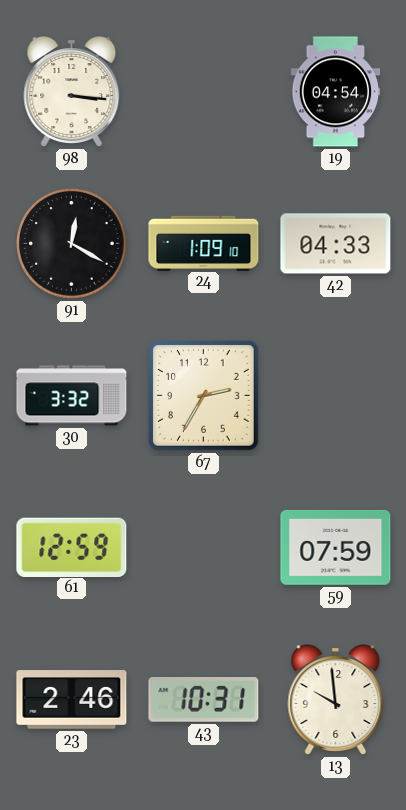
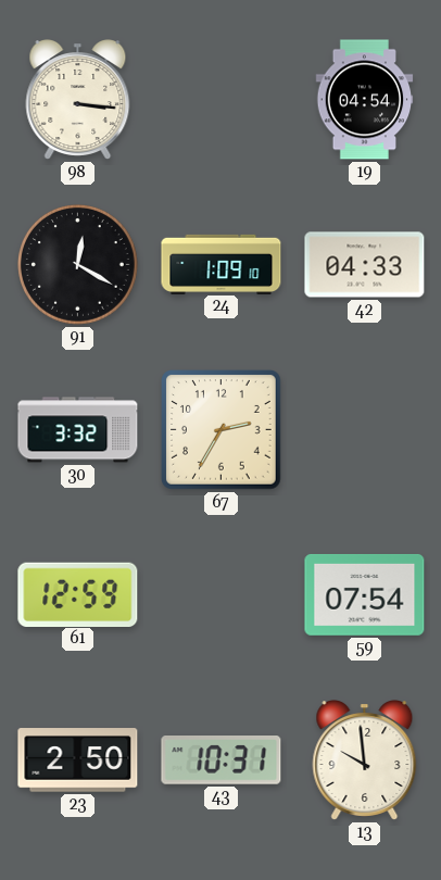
59: 07:59 -> 07:54 (365, 595)
23: 2:46 -> 2:50 (78, 760)
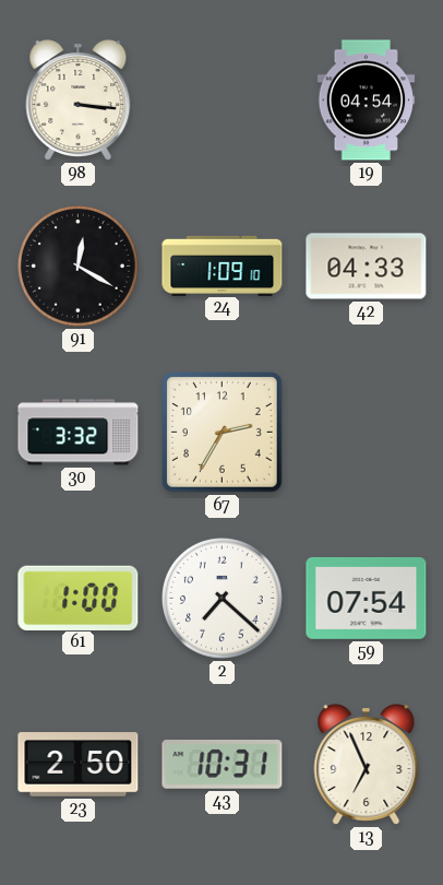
61: 12:59 -> 1:00 (79, 598)
2: none -> 7:22 (223, 599)
13: 9:59 -> 6:56 (367, 765)
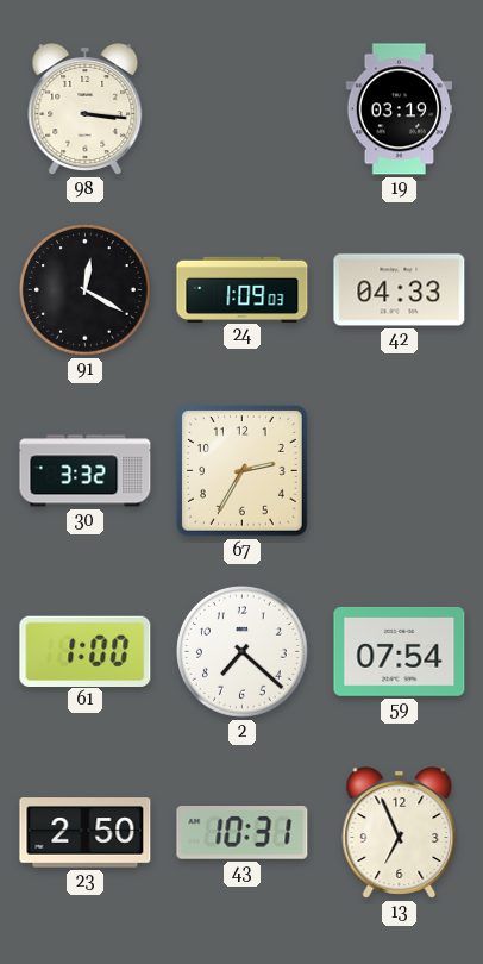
19: 04:54 -> 03:19 (400, 109)
24: 1:09:10 -> 1:09:03 (243, 289)
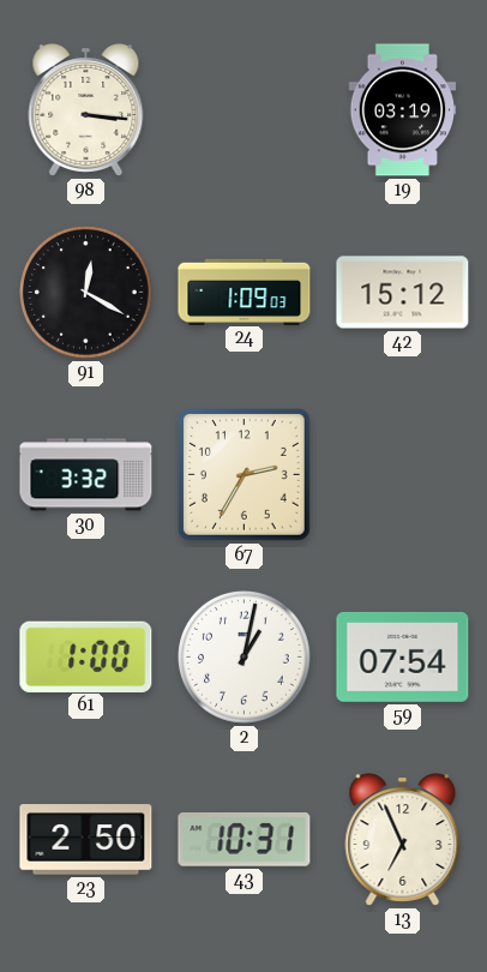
42: 04:33 -> 15:12 (403, 293)
2: 7:22 -> 1:02 (245, 658)
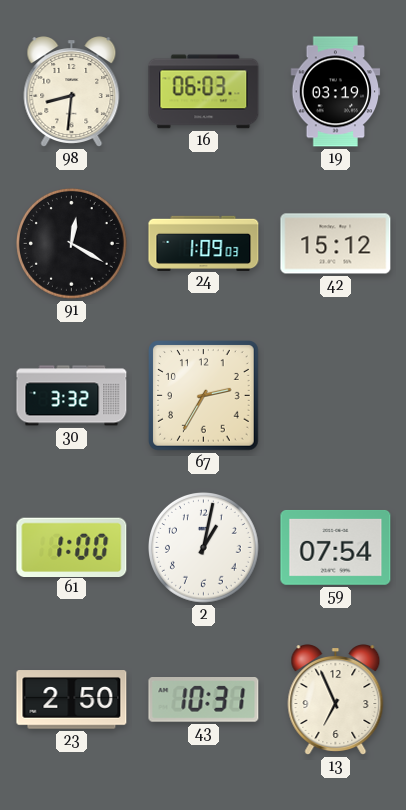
98: 3:16 -> 8:31 (72, 92)
16: none -> 06:03 (204, 92)
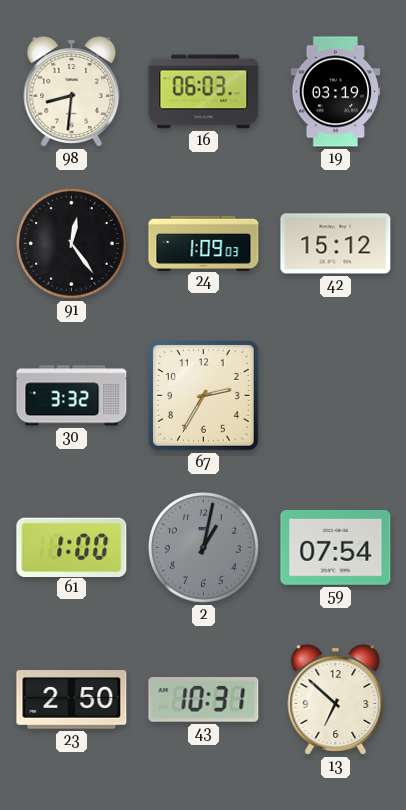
91: 12:20 -> 12:24 (72, 244)
2 dial: white -> grey (204, 548)
13: 6:56 -> 6:52 (336, 700)
